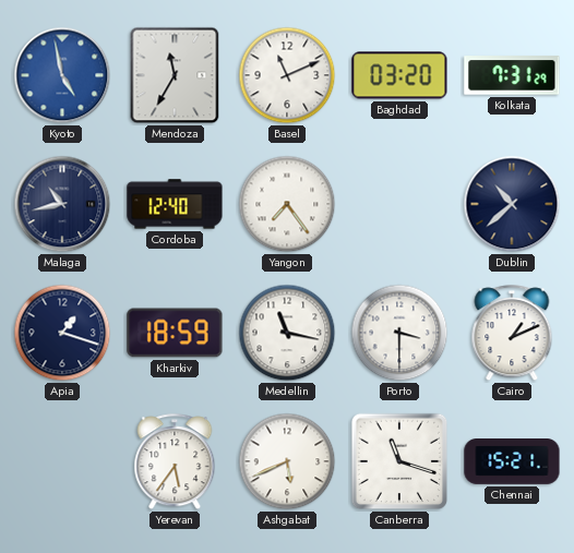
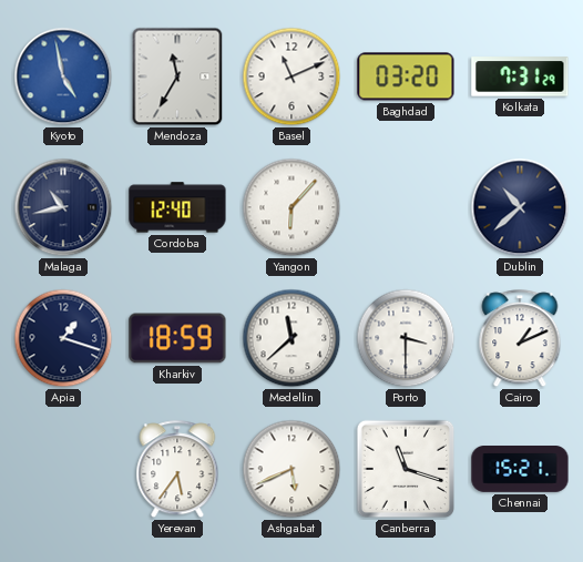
Yangon: 7:24 -> 6:07 (291, 207)
Medellin: 11:17 -> 11:38 (291, 338)
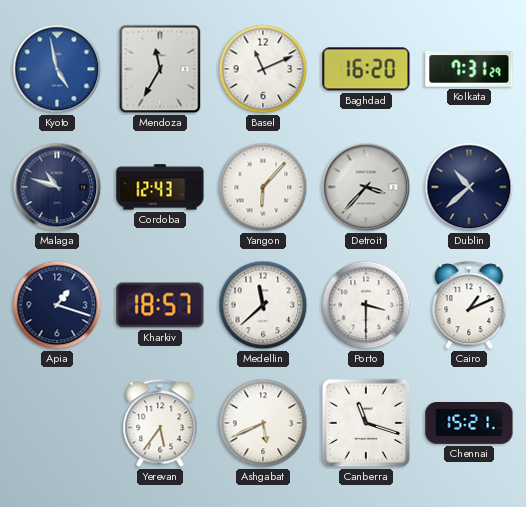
Baghdad: 03:20 -> 16:20 (366, 69)
Malaga: 10:43 -> 10:48 (57, 187)
Cordoba: 12:40 -> 12:43 (160, 187)
Detroit: none -> 3:37 (366, 187)
Kharkiv: 18:59 -> 18:57 (160, 305)
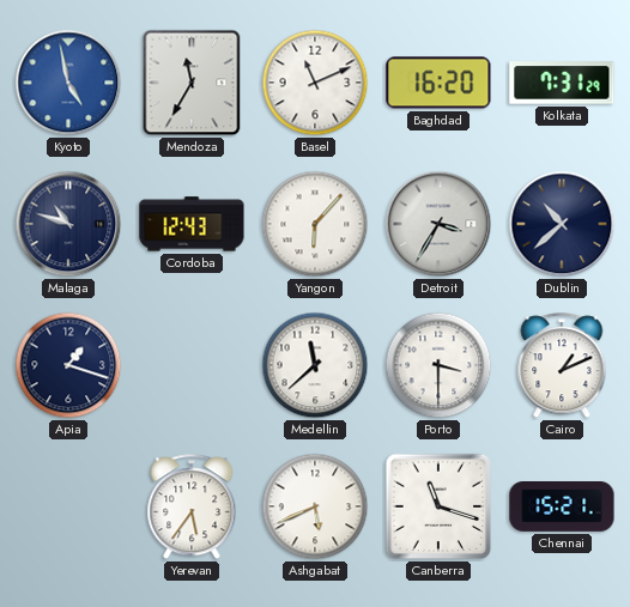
Detroit: 3:37 -> 3:35 (438, 224)
Kharkiv: 18:57 -> none (160, 305)
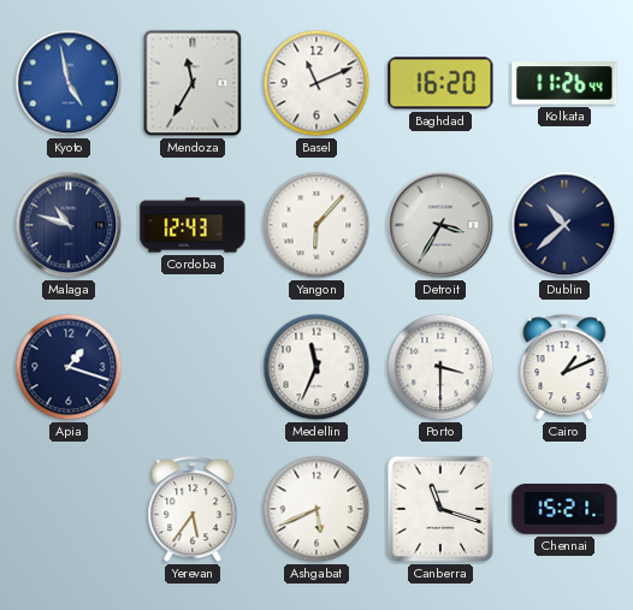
Kolkata: 7:31 -> 11:26 (564, 83)
Medellin: 11:38 -> 11:34 (316, 367)
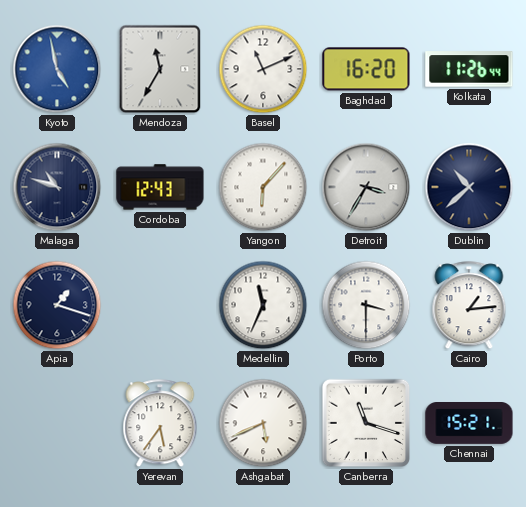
Cairo: 1:11 -> 1:14 (469, 306)
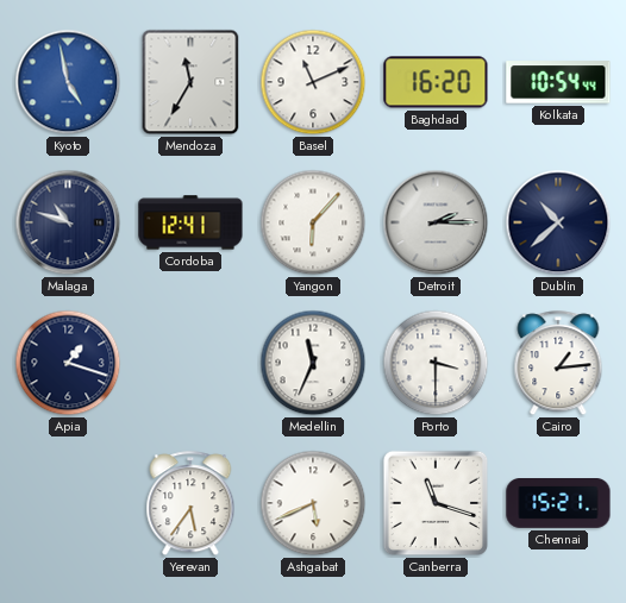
Kolkata: 11:26 -> 10:54 (558, 82)
Cordoba: 12:43 -> 12:41 (190, 222)
Detroit: 3:35 -> 2:15 (436, 222)
